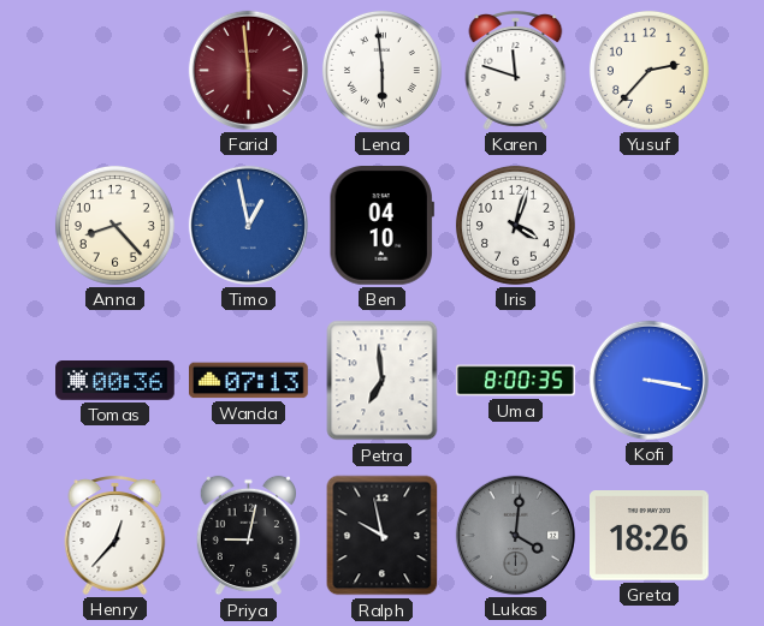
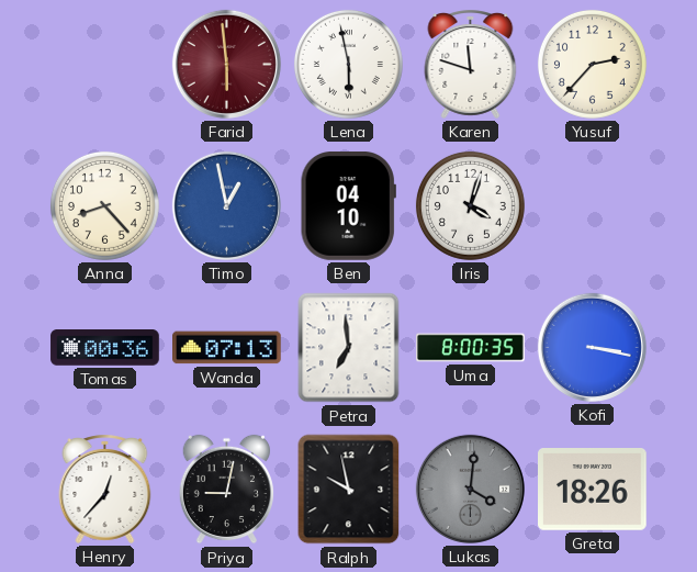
Lena: 5:59 -> 5:58 (348, 64)
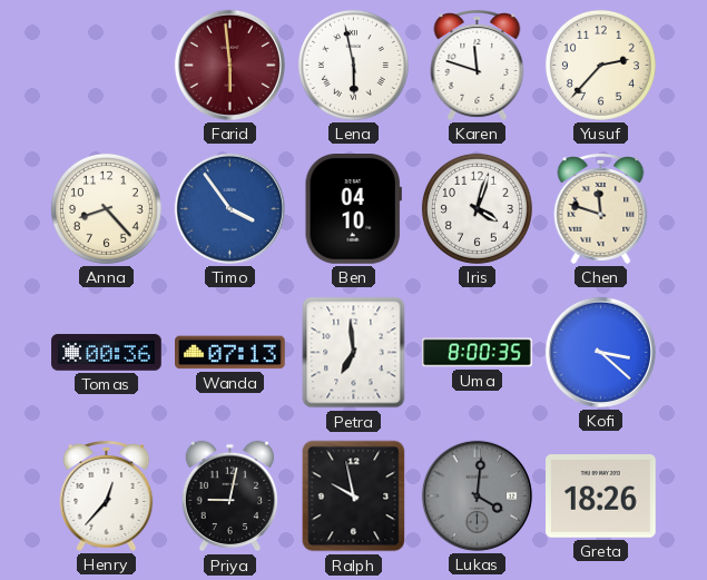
Timo: 12:58 -> 3:54 (229, 208)
Chen: none -> 11:48 (601, 209)
Kofi: 3:17 -> 3:22 (600, 352)
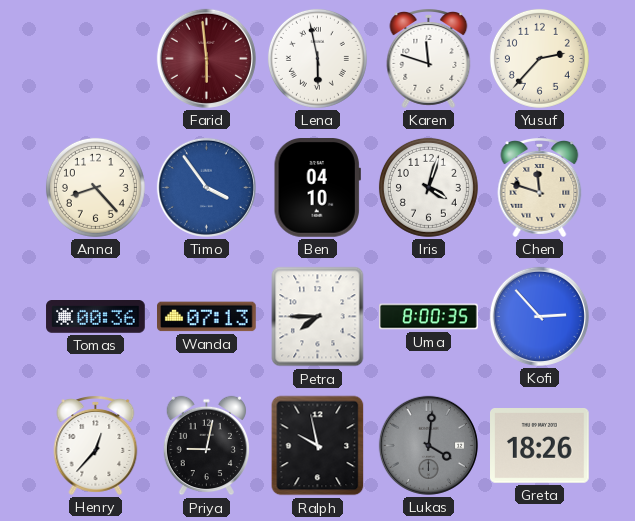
Petra: 6:59 -> 7:45 (318, 317)
Kofi: 3:22 -> 2:53 (539, 316)
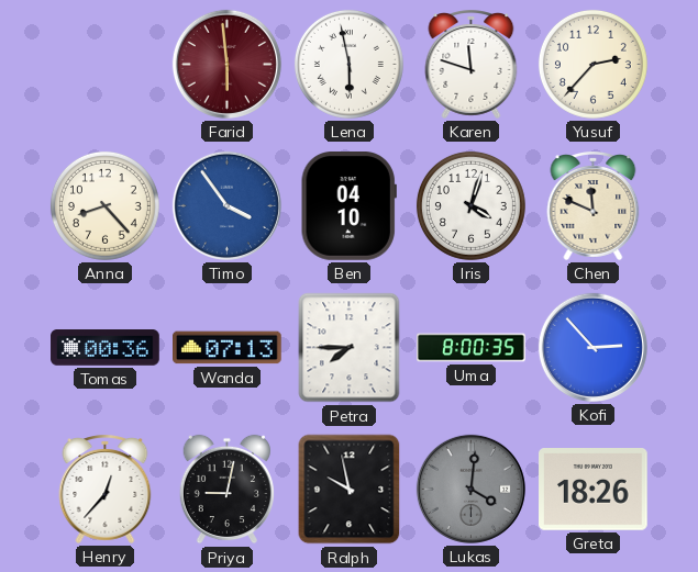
Chen: 11:48 -> 11:49 (594, 206)
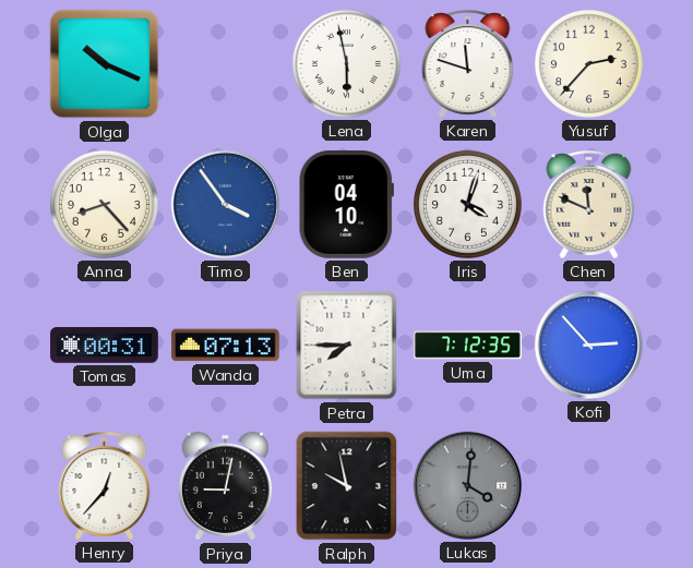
Olga: none -> 10:19 (105, 64)
Farid: 5:59 -> none (226, 64)
Tomas: 00:36 -> 00:31 (105, 346)
Uma: 8:00 -> 7:12 (468, 346)
Greta: 18:26 -> none (594, 490)
